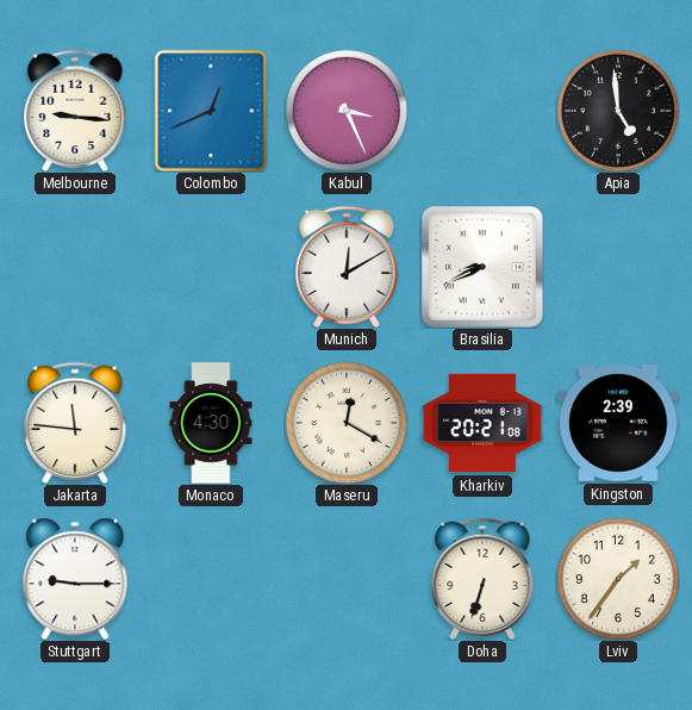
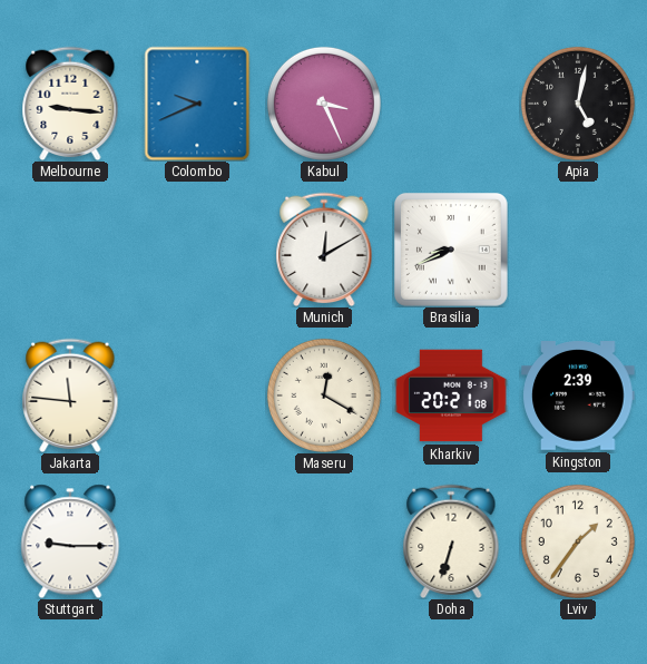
Colombo: 12:41 -> 9:41 (197, 104)
Apia: 4:59 -> 5:02 (578, 104)
Monaco: 4:30 -> none (211, 423)
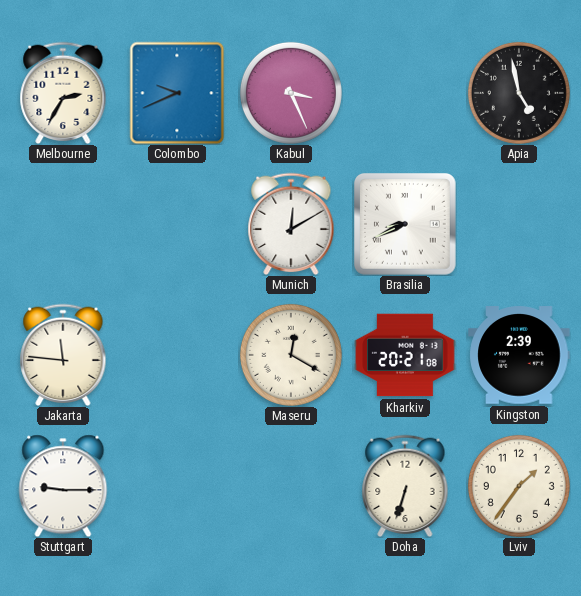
Melbourne: 9:16 -> 2:35 (63, 93)
Apia: 5:02 -> 4:58 (519, 93)
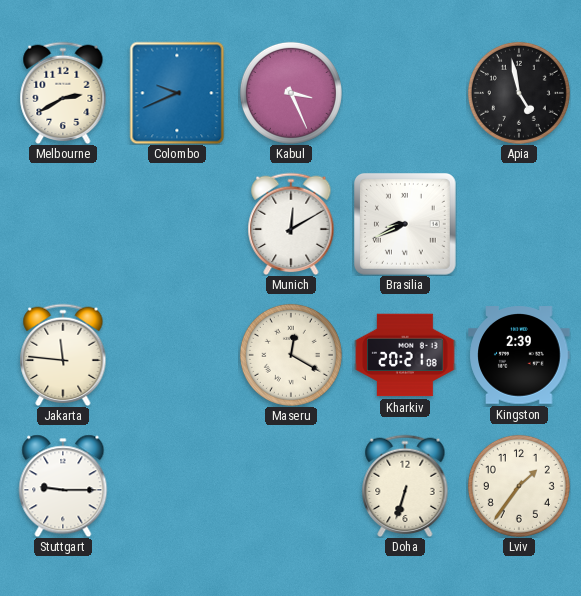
Melbourne: 2:35 -> 2:40 (63, 93)
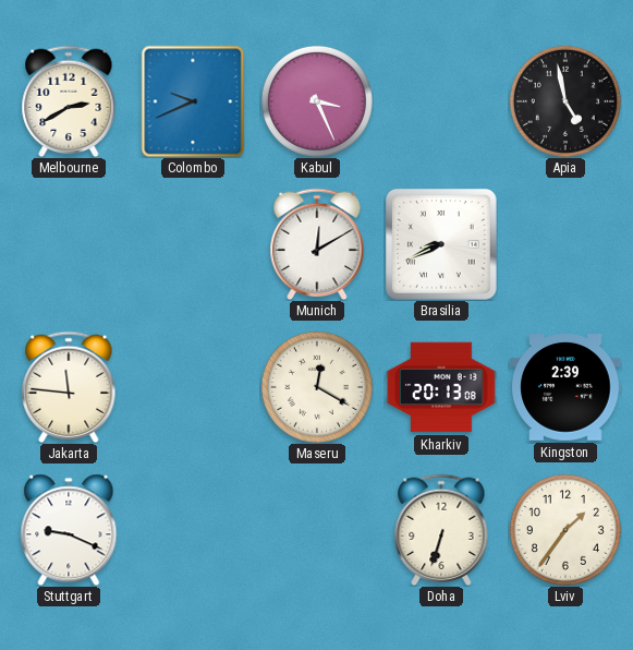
Kharkiv: 20:21 -> 20:13 (441, 387)
Stuttgart: 9:15 -> 9:19 (69, 530)
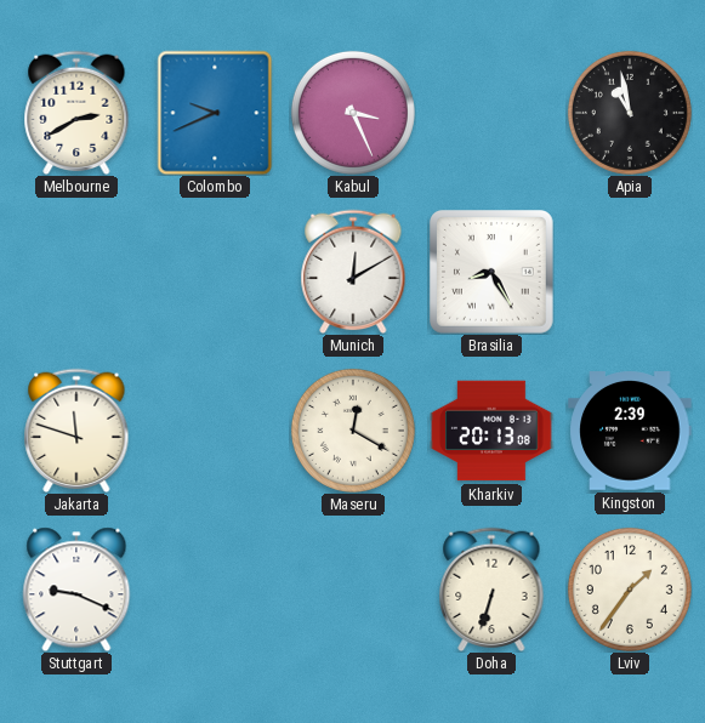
Apia: 4:58 -> 10:58 (630, 113)
Brasilia: 8:41 -> 8:25 (493, 273)
Jakarta: 11:46 -> 11:48 (76, 431)
